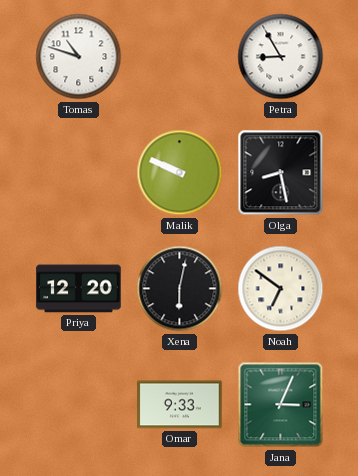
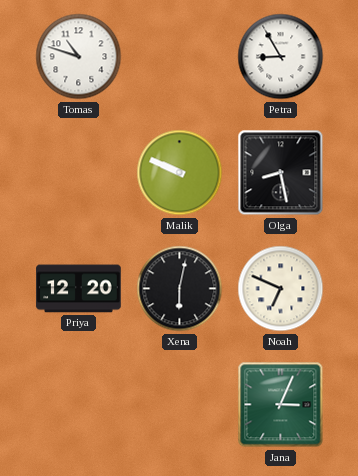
Noah: 6:51 -> 6:49 (281, 289)
Omar: 9:33 -> none (180, 405)
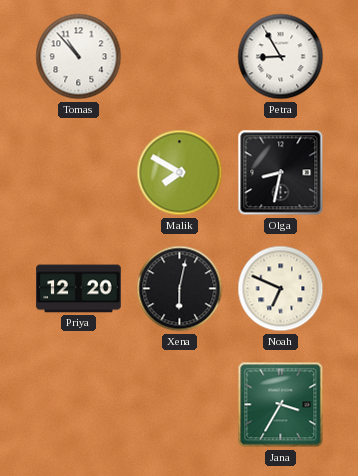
Tomas: 10:48 -> 10:53 (79, 57)
Malik: 9:49 -> 7:50 (180, 173)
Olga: 8:28 -> 8:32 (281, 173)
Jana: 3:04 -> 3:35 (281, 405)
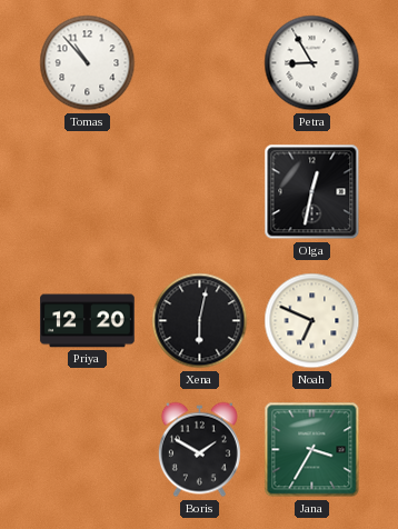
Malik: 7:50 -> none (180, 173)
Olga: 8:32 -> 12:32 (312, 192)
Boris: none -> 1:50 (199, 450)
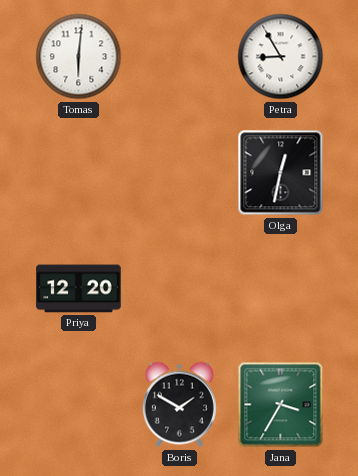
Tomas: 10:53 -> 6:01 (79, 57)
Xena: 6:02 -> none (200, 321)
Noah: 6:49 -> none (312, 321)
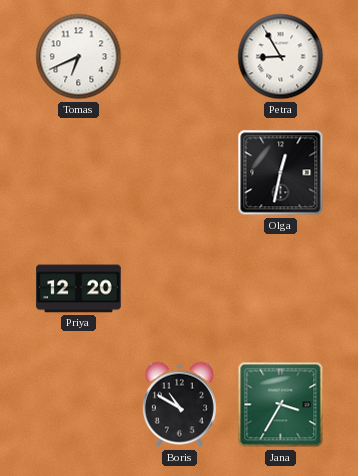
Tomas: 6:01 -> 6:41 (79, 57)
Boris: 1:50 -> 10:50 (179, 405)
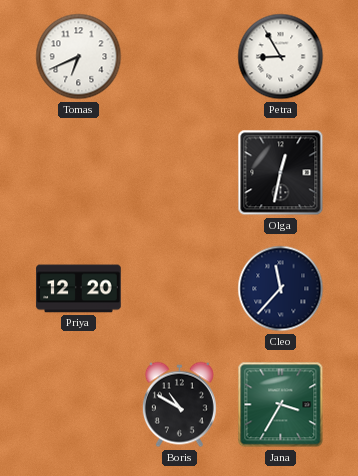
Cleo: none -> 11:37 (281, 289)
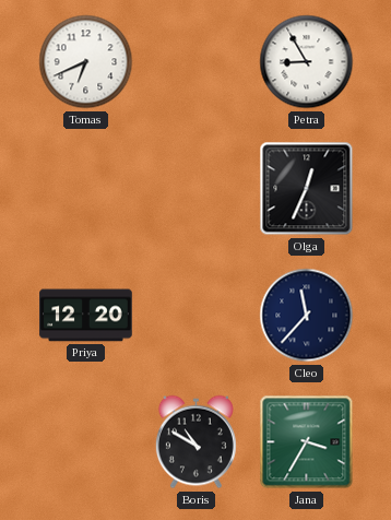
Olga: 12:32 -> 12:34 (307, 189)
